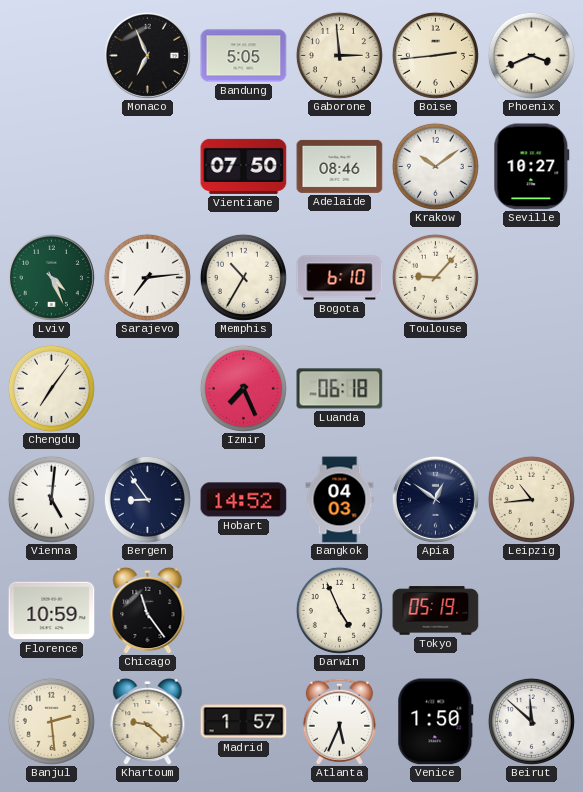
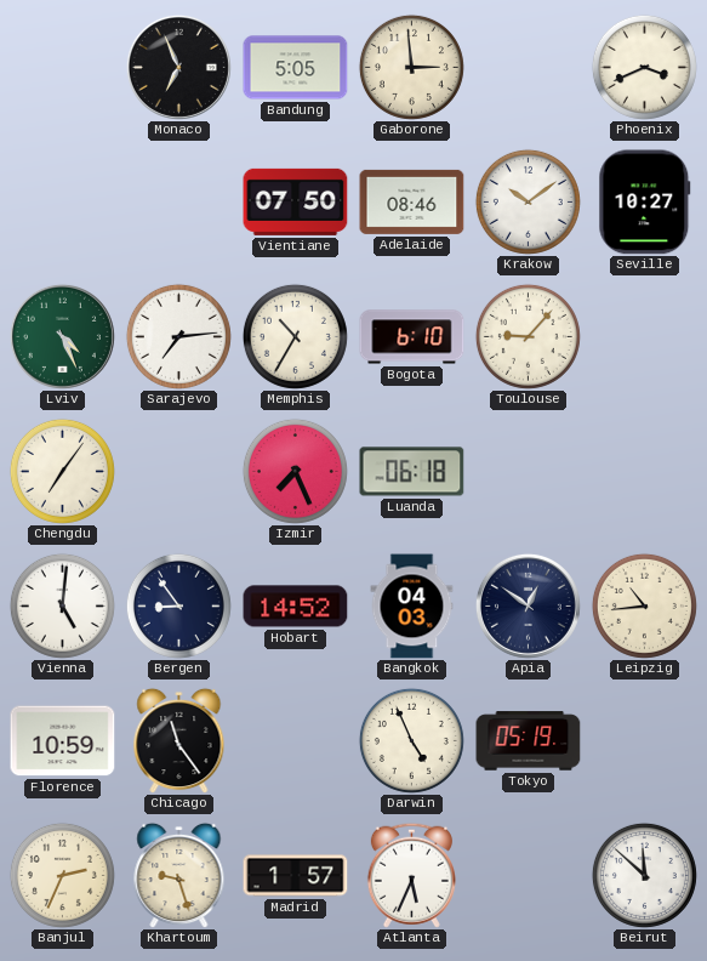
Boise: 2:44 -> none (435, 55)
Banjul: 2:29 -> 2:34 (62, 875)
Khartoum: 9:22 -> 9:27 (179, 875)
Venice: 1:50 -> none (436, 722)
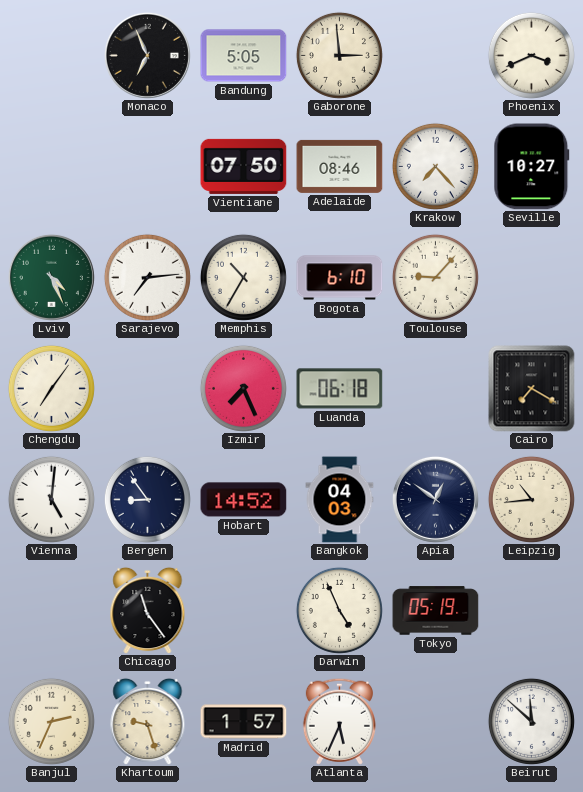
Krakow: 10:09 -> 7:23 (435, 166)
Cairo: none -> 7:20 (532, 389)
Florence: 10:59 -> none (63, 741)
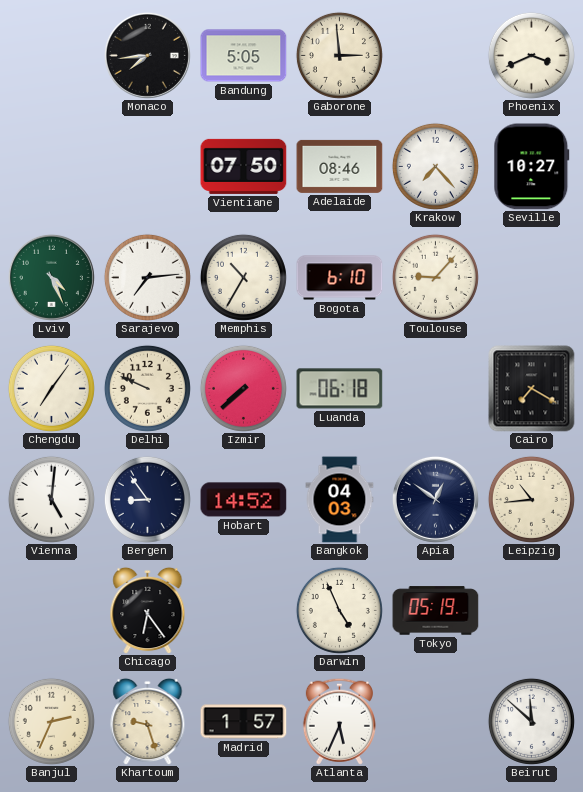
Monaco: 6:56 -> 7:44 (147, 55)
Delhi: none -> 9:49 (147, 388)
Izmir: 7:26 -> 7:38 (243, 388)
Chicago: 11:24 -> 6:24 (148, 610)
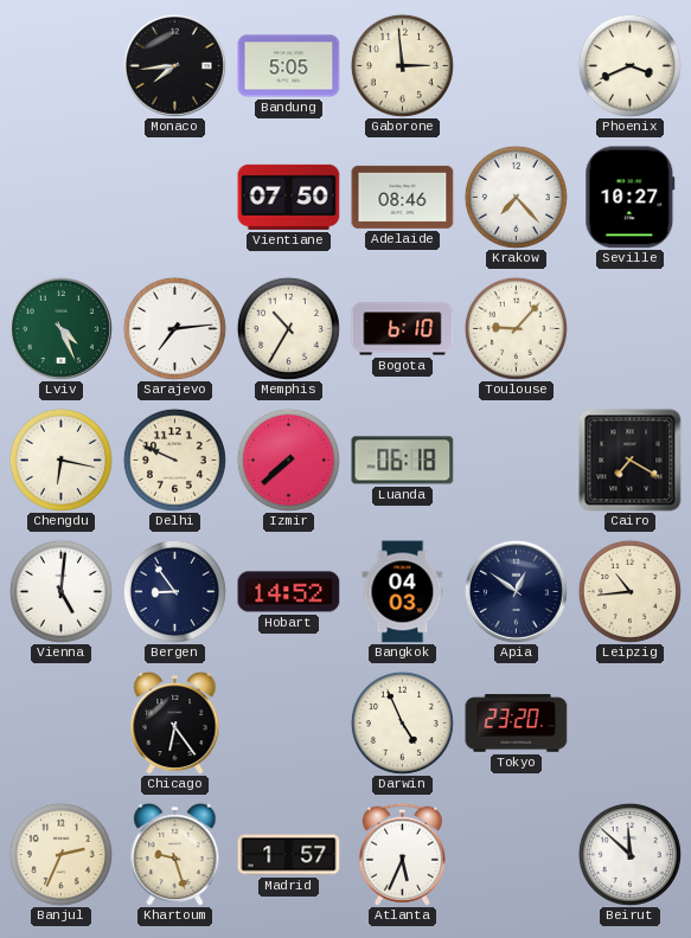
Chengdu: 7:06 -> 6:17 (60, 460)
Tokyo: 05:19 -> 23:20 (517, 724)
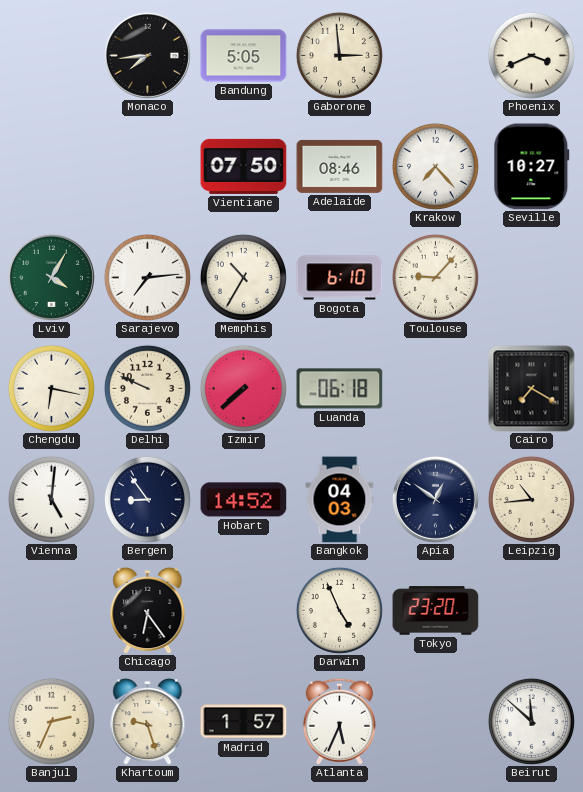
Lviv: 4:26 -> 4:05 (51, 277)
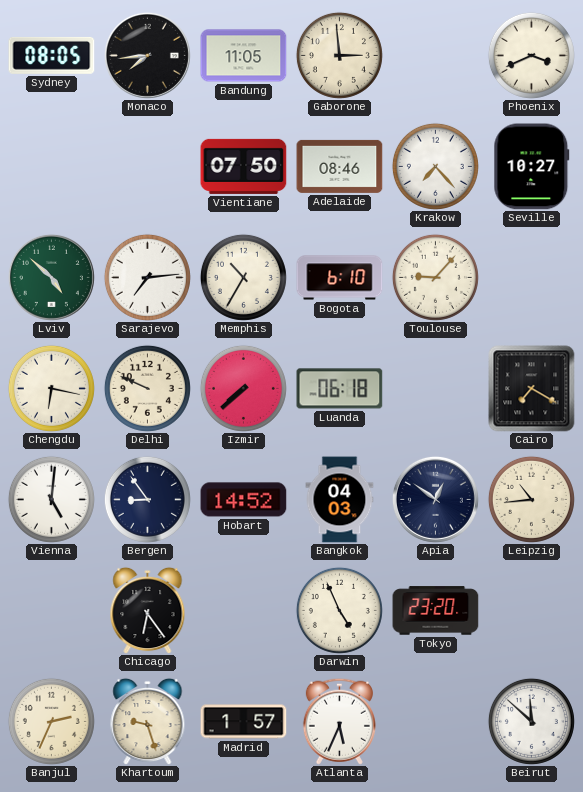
Sydney: none -> 08:05 (52, 55)
Bandung: 5:05 -> 11:05 (244, 56)
Lviv: 4:05 -> 4:52 (51, 277)
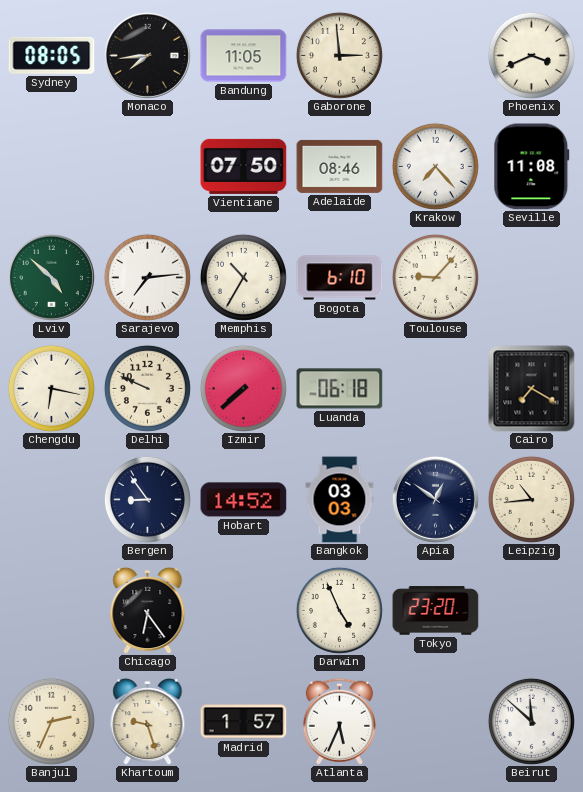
Seville: 10:27 -> 11:08 (532, 167)
Vienna: 5:01 -> none (51, 499)
Bangkok: 04:03 -> 03:03 (340, 500)
